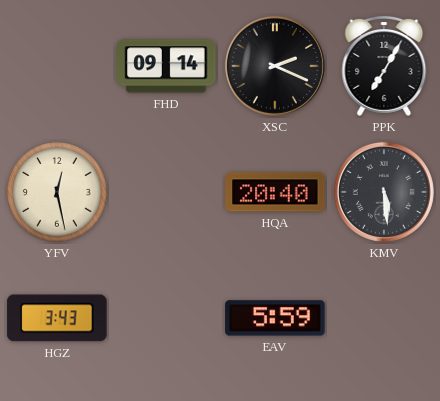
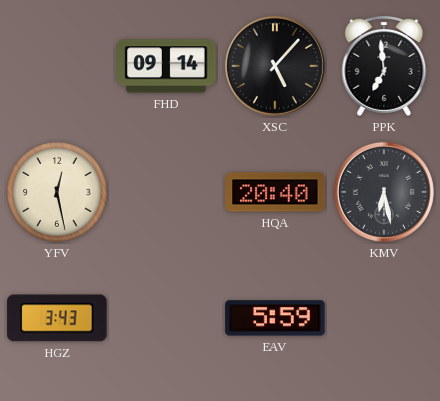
XSC: 2:19 -> 5:07 (275, 66)
PPK: 7:05 -> 6:59 (384, 66)
KMV: 5:29 -> 6:28 (384, 192)
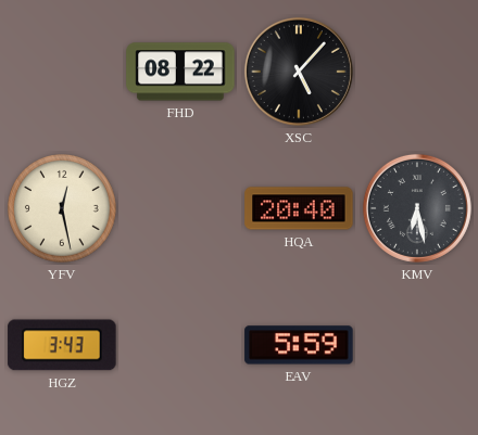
FHD: 09:14 -> 08:22 (180, 72)
PPK: 6:59 -> none (384, 66)
